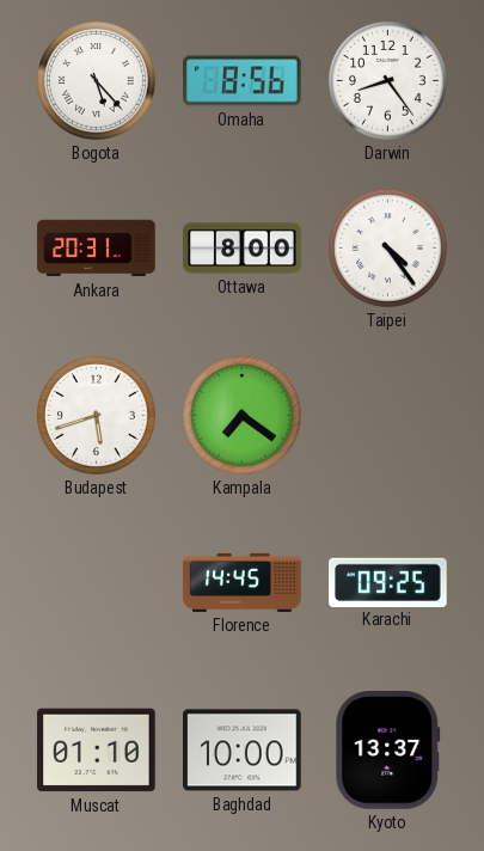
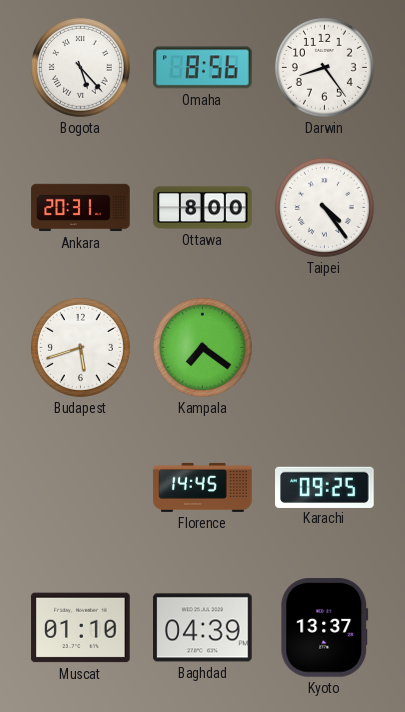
Baghdad: 10:00 -> 04:39 (203, 628)
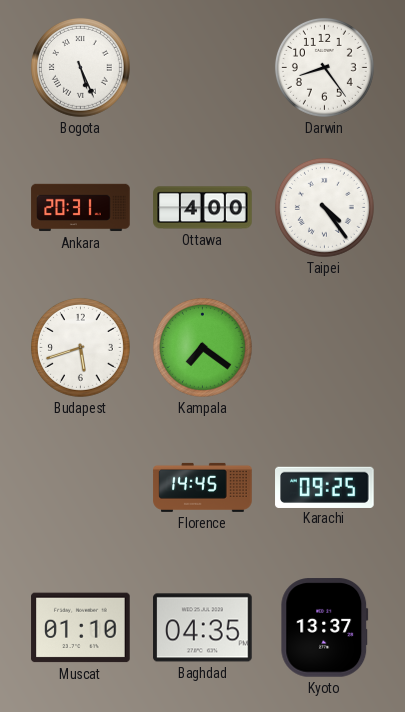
Bogota: 5:23 -> 5:26 (80, 67)
Omaha: 8:56 -> none (203, 68)
Ottawa: 8:00 -> 4:00 (203, 208)
Baghdad: 04:39 -> 04:35 (203, 628)
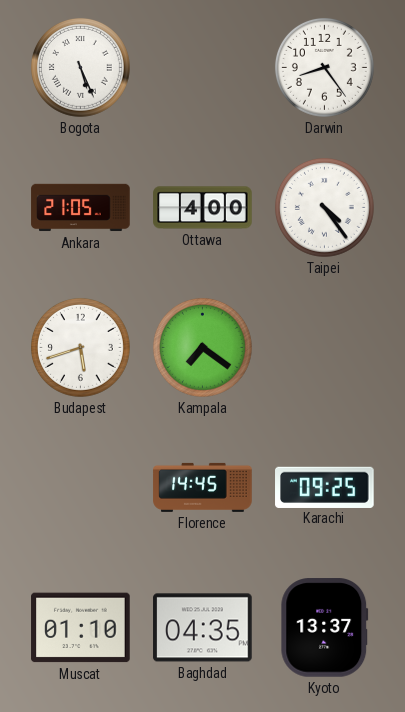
Ankara: 20:31 -> 21:05 (81, 208)
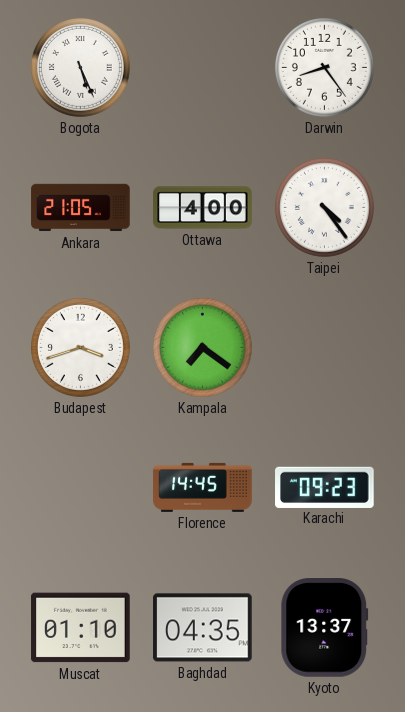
Budapest: 5:42 -> 3:42 (80, 347)
Karachi: 09:25 -> 09:23 (325, 487)
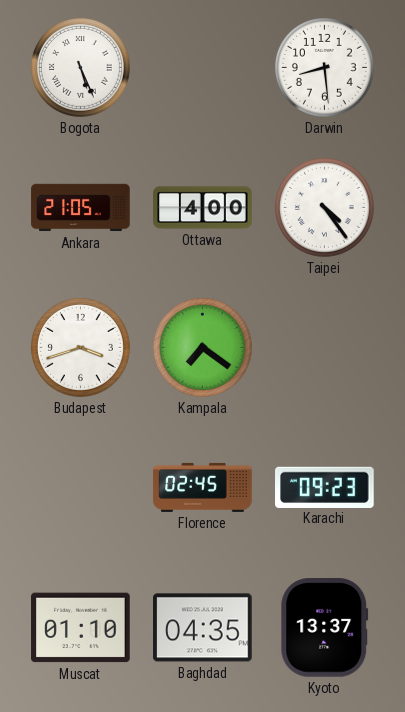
Darwin: 8:24 -> 8:29 (324, 67)
Florence: 14:45 -> 02:45 (203, 487)
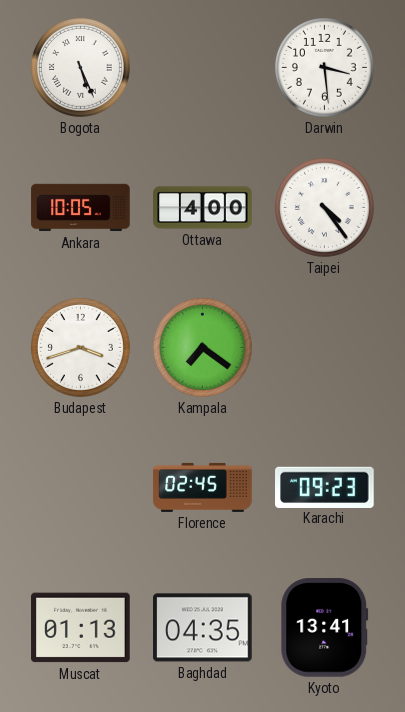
Darwin: 8:29 -> 3:29 (324, 67)
Ankara: 21:05 -> 10:05 (81, 208)
Muscat: 01:10 -> 01:13 (81, 628)
Kyoto: 13:37 -> 13:41 (325, 628)
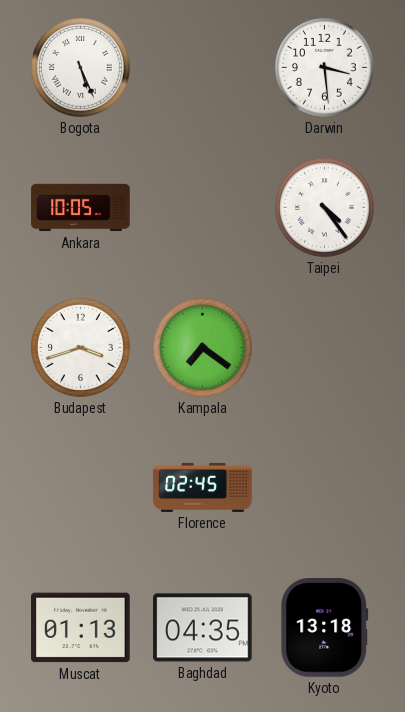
Ottawa: 4:00 -> none (203, 208)
Karachi: 09:23 -> none (325, 487)
Kyoto: 13:41 -> 13:18 (325, 628)
